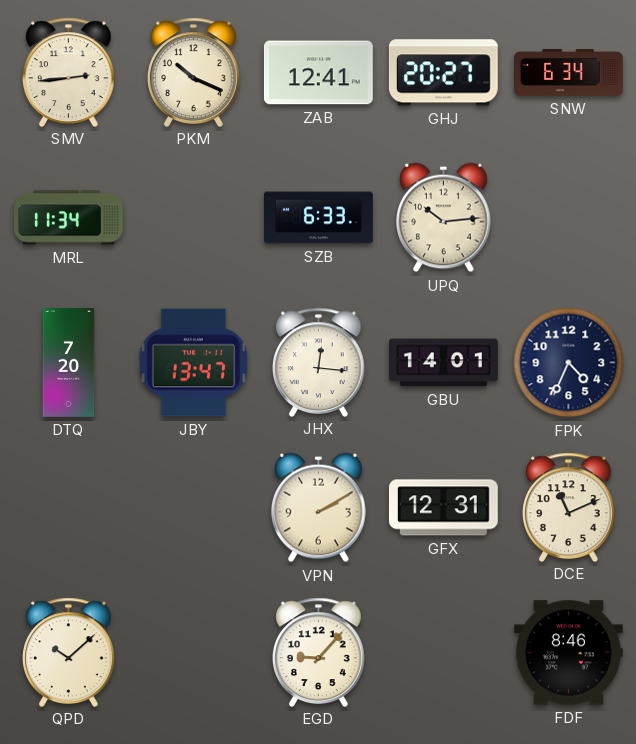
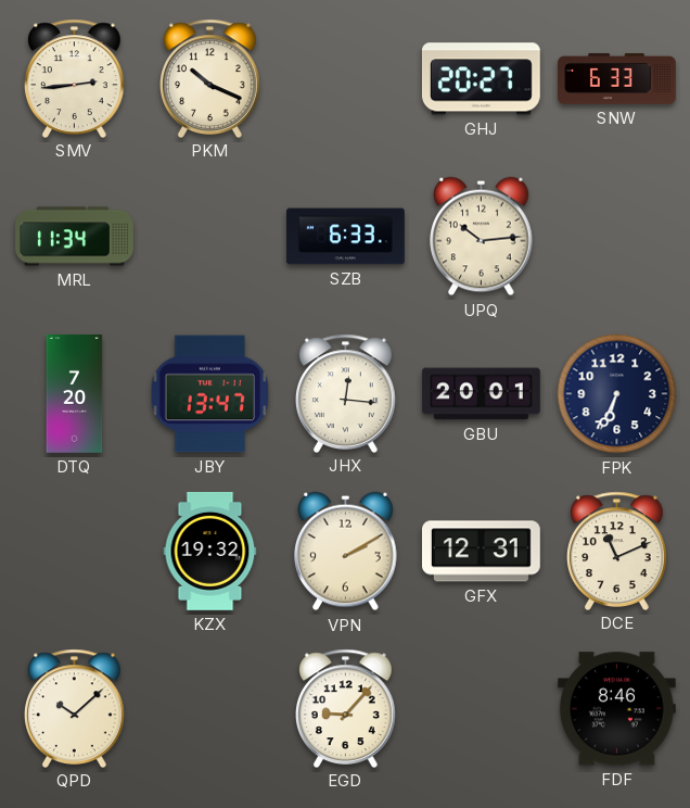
ZAB: 12:41 -> none (318, 73)
SNW: 6:34 -> 6:33 (617, 79)
GBU: 14:01 -> 20:01 (481, 394)
FPK: 4:34 -> 6:34 (617, 394)
KZX: none -> 19:32 (210, 551)
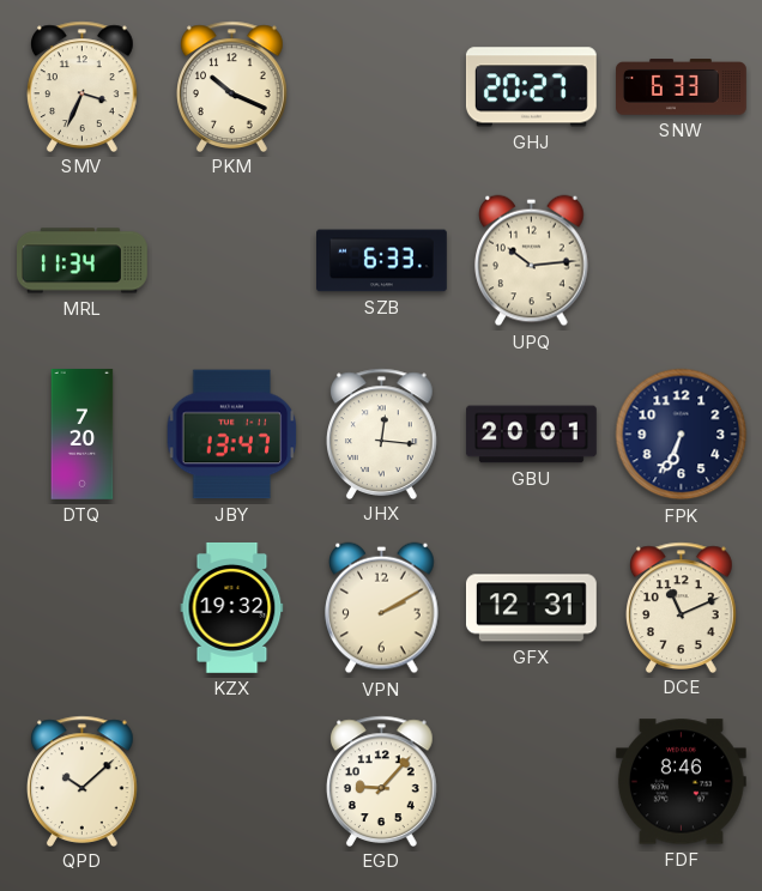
SMV: 2:44 -> 3:34 (83, 86)
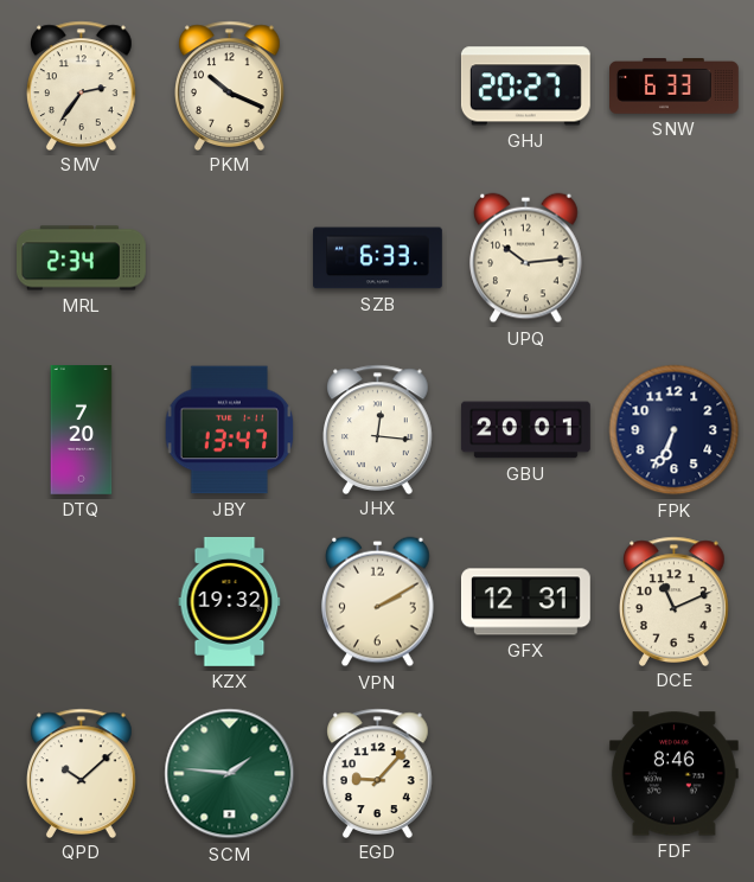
SMV: 3:34 -> 2:36 (82, 85)
MRL: 11:34 -> 2:34 (82, 258)
SCM: none -> 1:46 (230, 774)
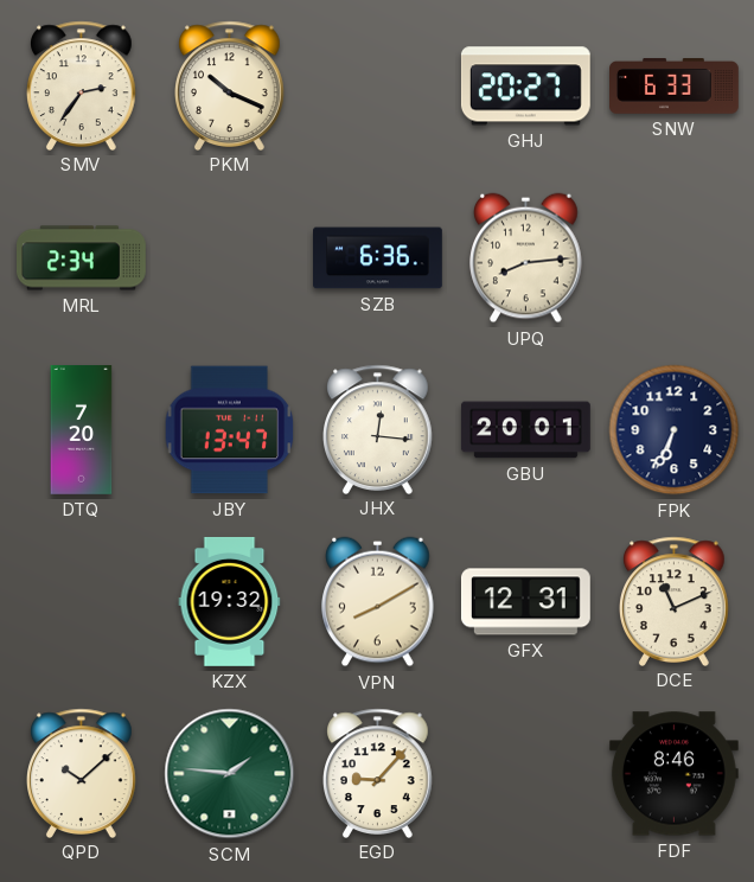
SZB: 6:33 -> 6:36 (378, 258)
UPQ: 10:14 -> 8:14 (526, 258)
VPN: 2:10 -> 8:10 (378, 602)
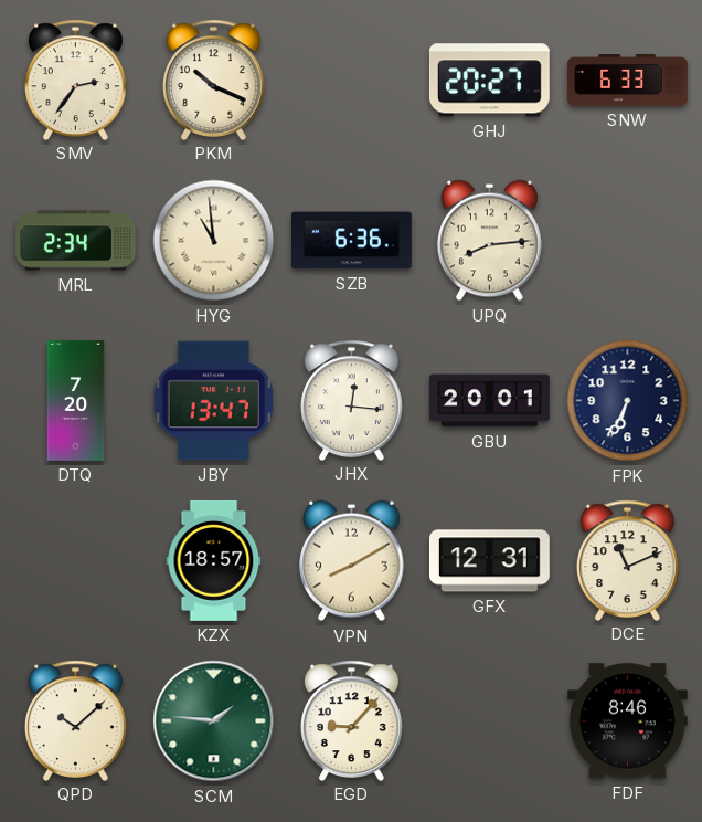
HYG: none -> 10:59 (214, 241)
KZX: 19:32 -> 18:57 (214, 560)
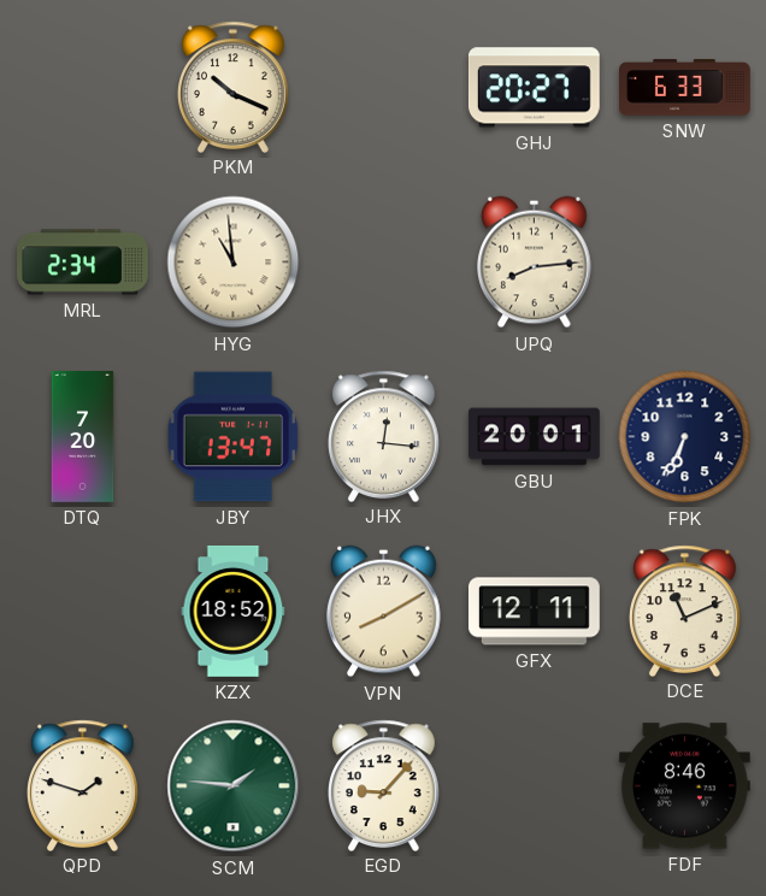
SMV: 2:36 -> none (76, 80)
SZB: 6:36 -> none (352, 241)
KZX: 18:57 -> 18:52 (234, 611)
GFX: 12:31 -> 12:11 (534, 612)
QPD: 10:08 -> 1:48 (83, 785)
